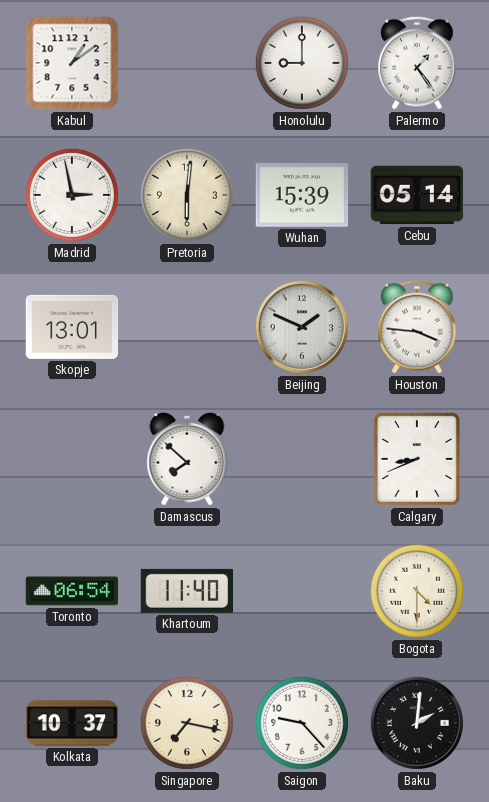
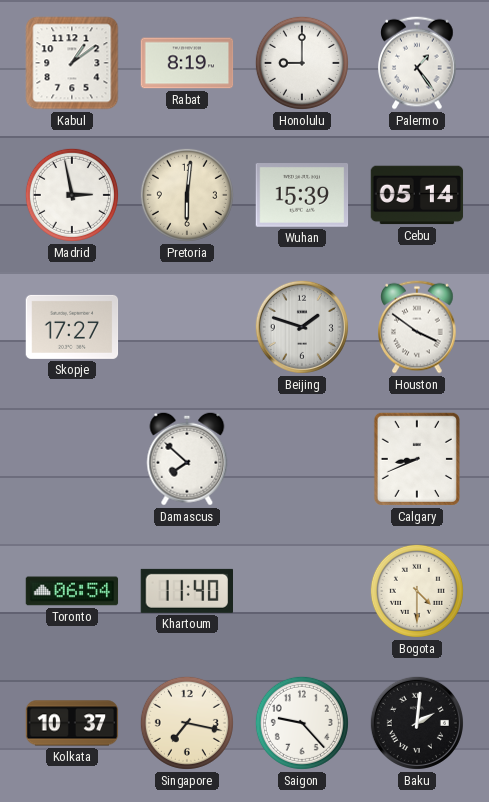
Rabat: none -> 8:19 (187, 63)
Skopje: 13:01 -> 17:27 (72, 327)
Beijing: 1:49 -> 1:48 (302, 327)
Houston: 3:46 -> 3:51 (417, 327)
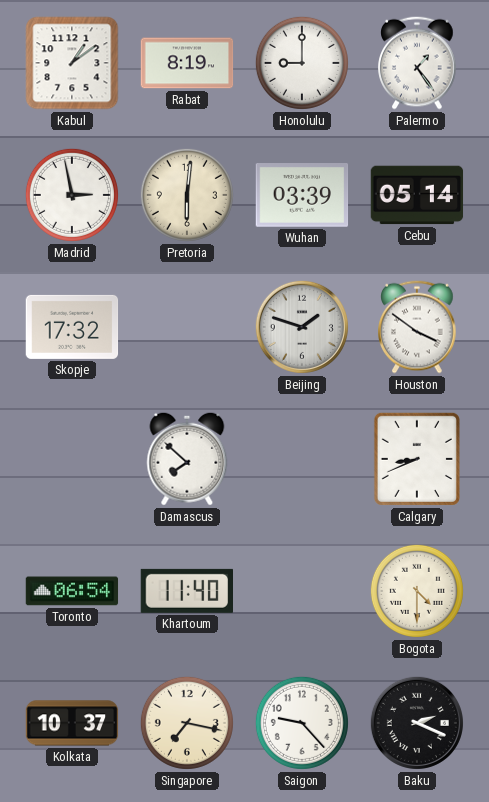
Wuhan: 15:39 -> 03:39 (302, 196)
Skopje: 17:27 -> 17:32 (72, 327)
Baku: 2:01 -> 2:19 (417, 723)
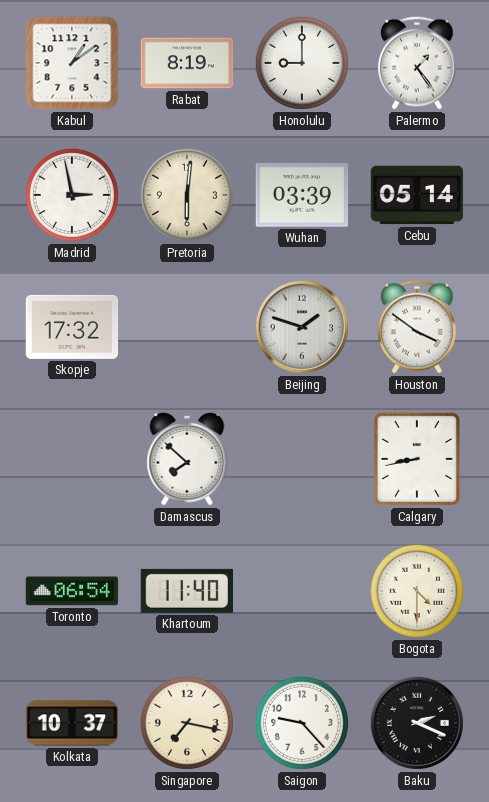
Calgary: 8:41 -> 8:43 (417, 459)
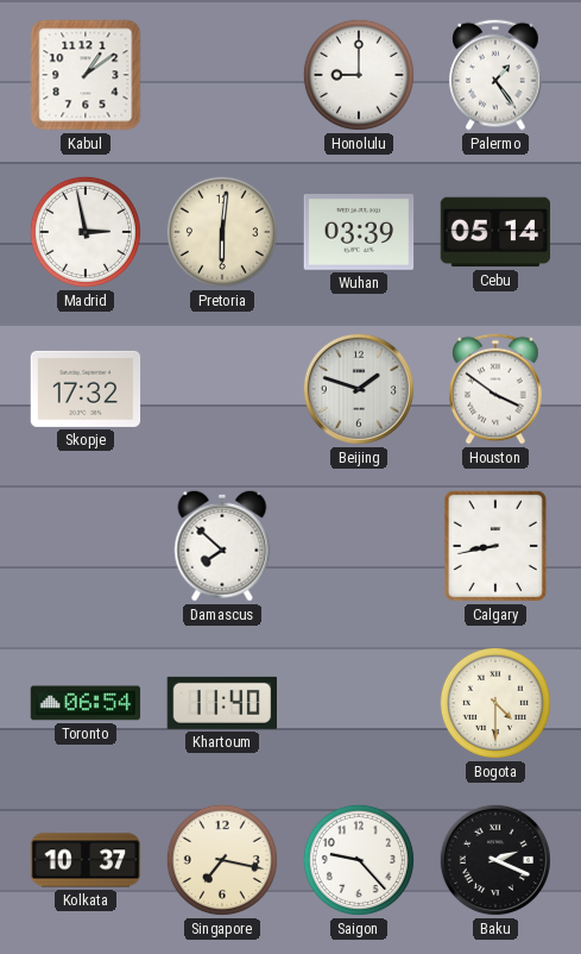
Rabat: 8:19 -> none (187, 63)
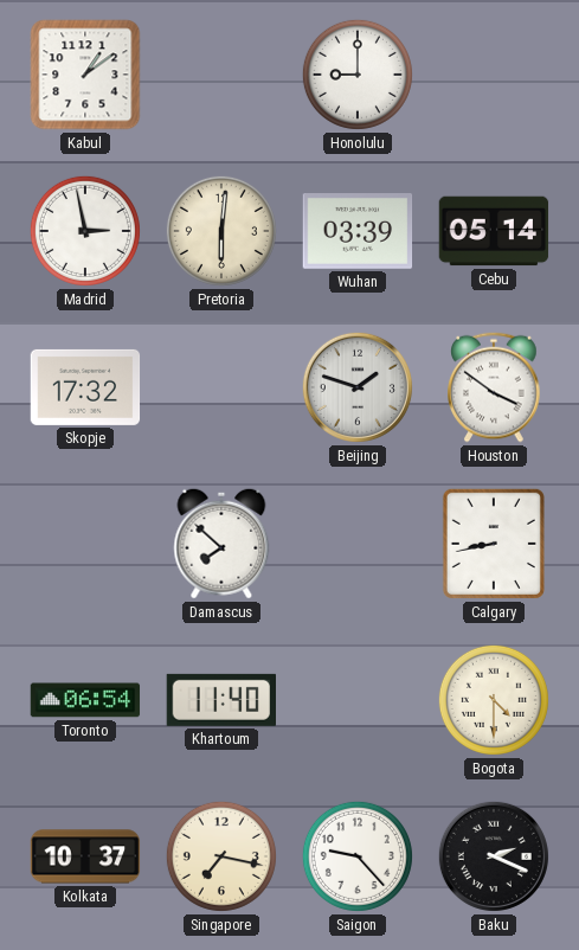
Palermo: 1:24 -> none (495, 75)
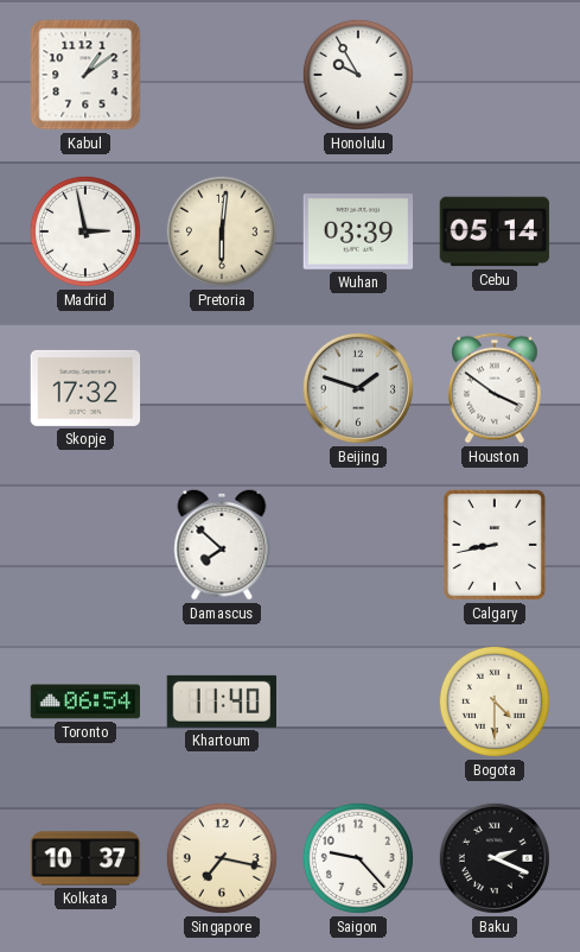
Honolulu: 9:00 -> 9:55 (358, 75)
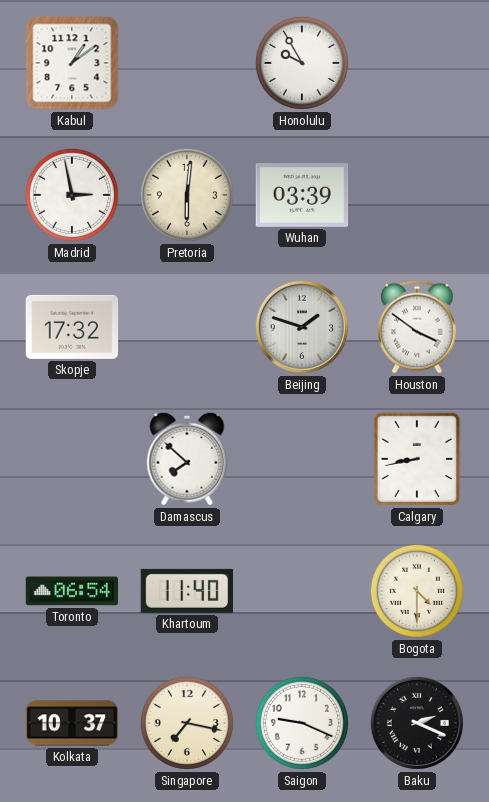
Cebu: 05:14 -> none (495, 231)
Saigon: 9:23 -> 9:19 (302, 723)
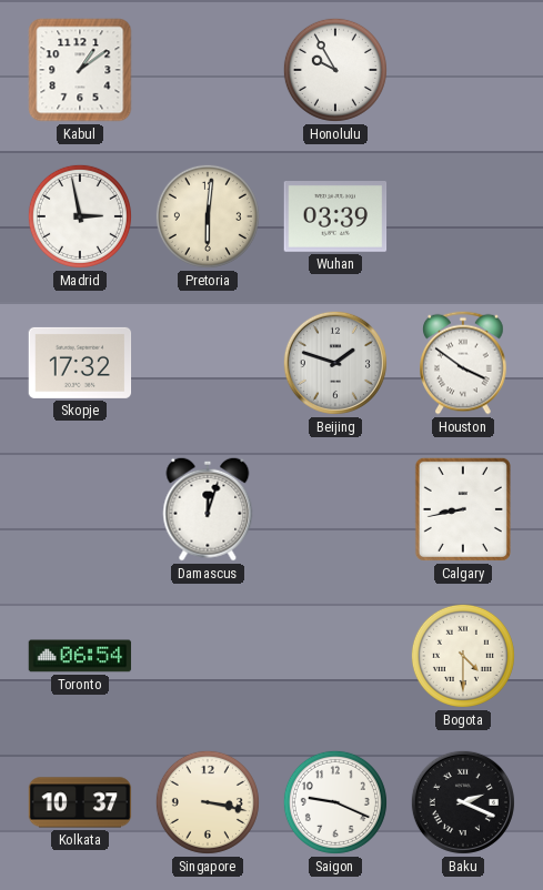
Damascus: 7:52 -> 12:03 (208, 509)
Khartoum: 11:40 -> none (186, 591)
Singapore: 7:17 -> 3:17 (208, 802)
